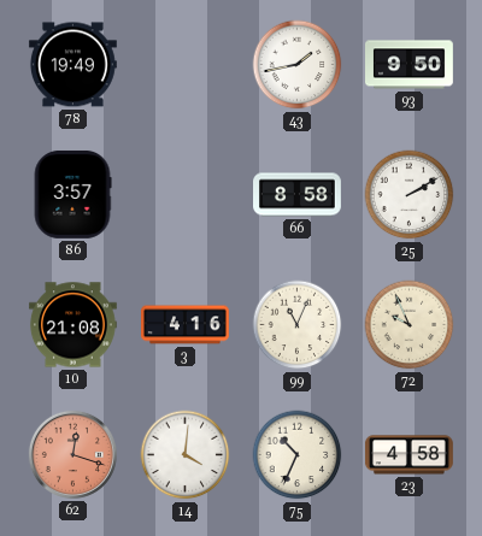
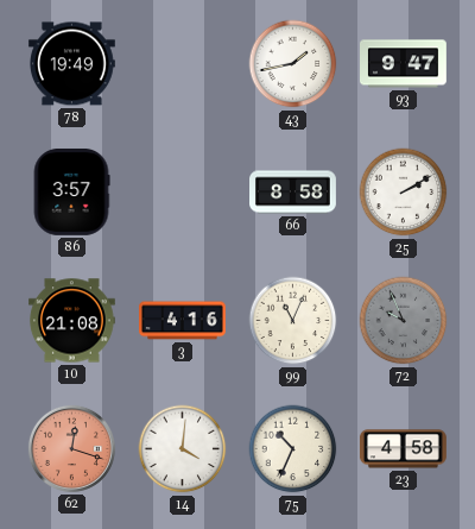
93: 9:50 -> 9:47 (404, 64)
72 dial: cream -> grey (404, 321)
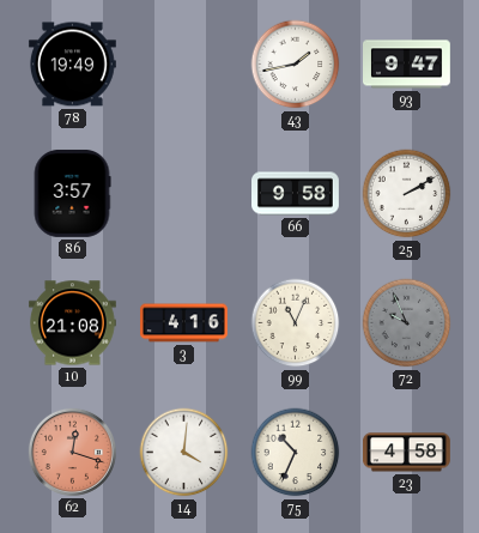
66: 8:58 -> 9:58 (296, 194)
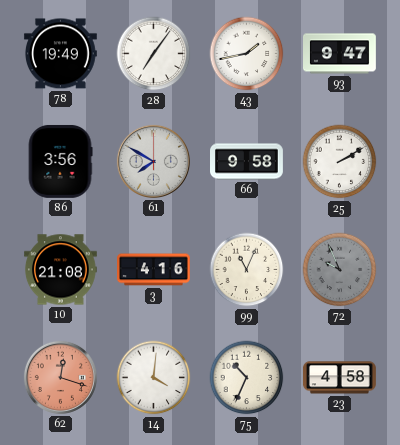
28: none -> 7:06 (154, 54)
86: 3:57 -> 3:56 (60, 161)
61: none -> 7:50 (153, 161)
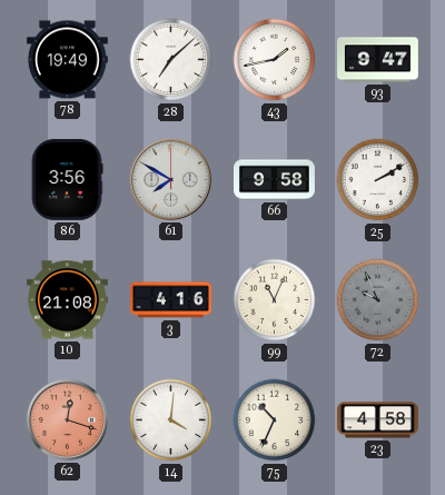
28: 7:06 -> 7:08 (171, 60)
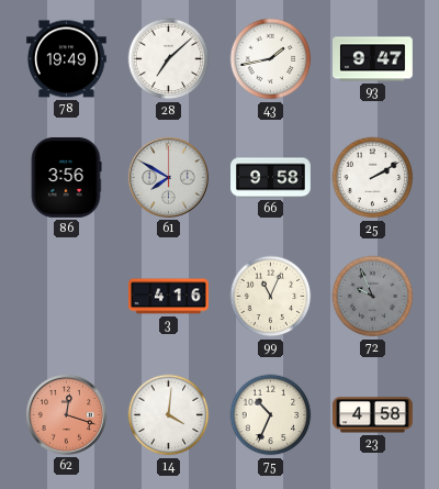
10: 21:08 -> none (68, 300)
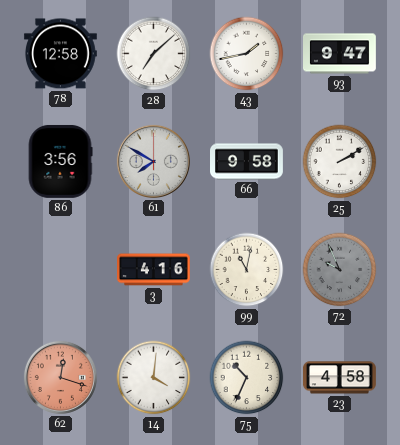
78: 19:49 -> 12:58 (60, 54)
99: 11:04 -> 11:02 (247, 270)
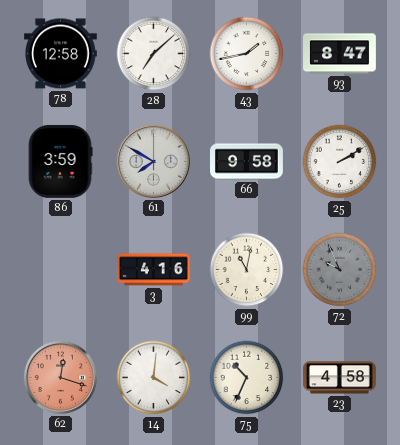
93: 9:47 -> 8:47 (340, 54)
86: 3:56 -> 3:59 (60, 161)
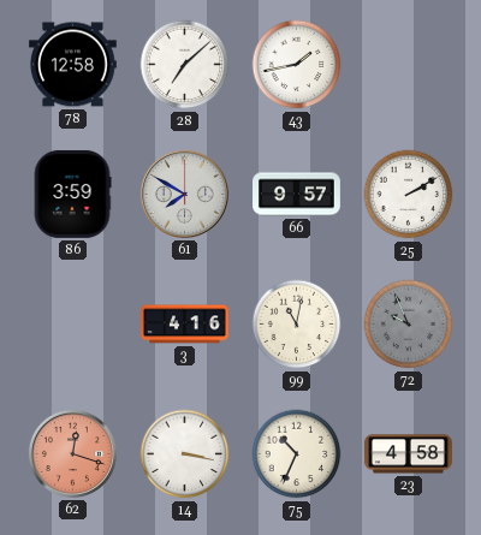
93: 8:47 -> none (340, 54)
66: 9:58 -> 9:57 (297, 195)
14: 4:01 -> 3:17 (185, 454)
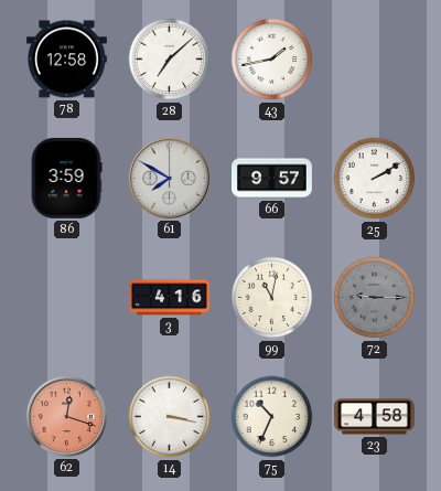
72: 9:56 -> 9:15 (375, 298)
